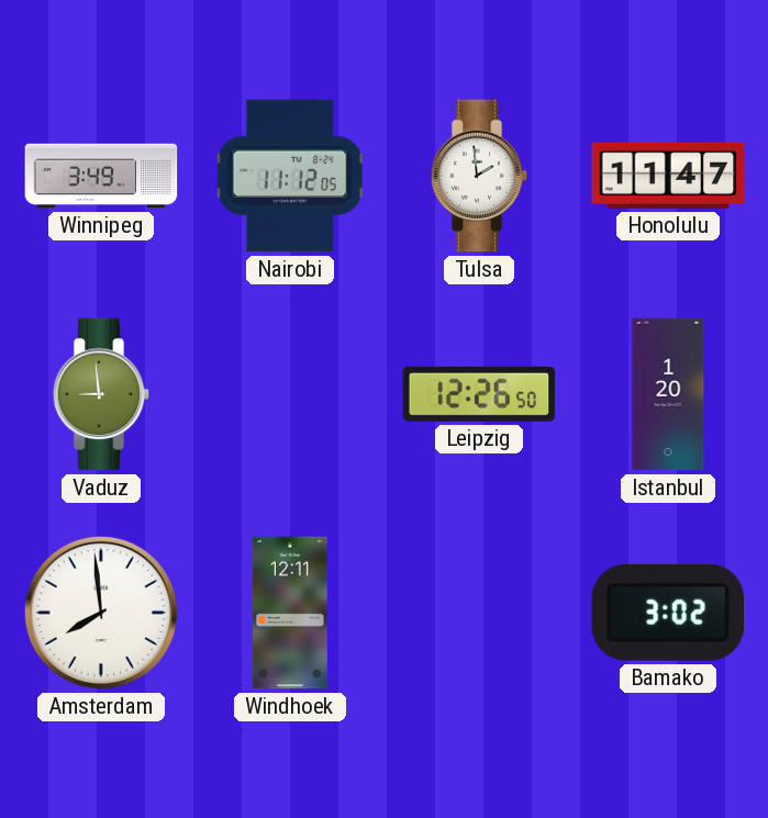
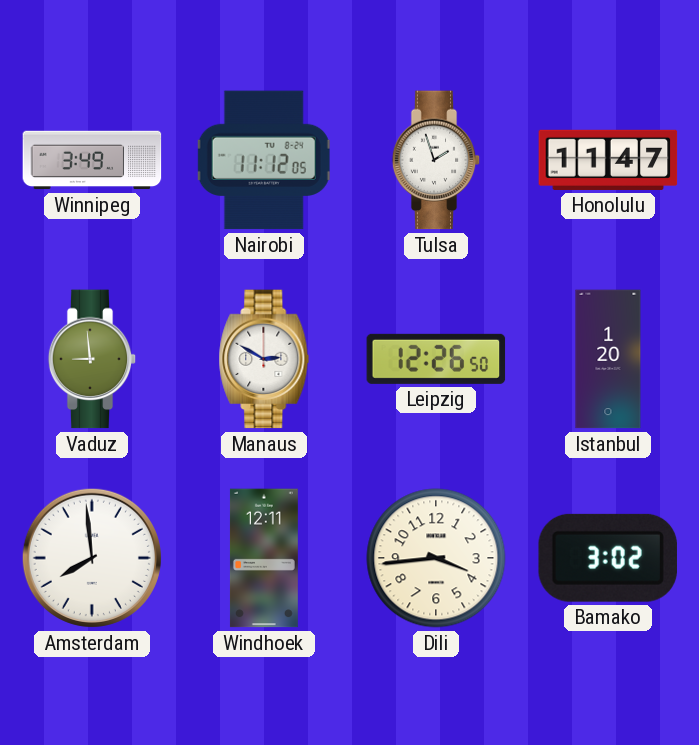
Tulsa: 1:59 -> 1:57 (436, 160)
Manaus: none -> 2:50 (264, 359)
Dili: none -> 3:44 (436, 558)
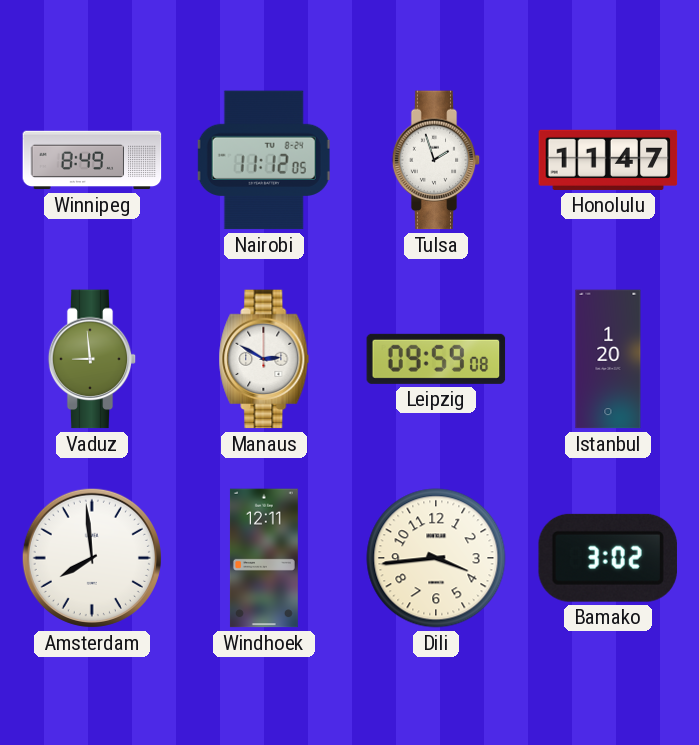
Winnipeg: 3:49 -> 8:49 (92, 160)
Leipzig: 12:26 -> 09:59 (436, 359)
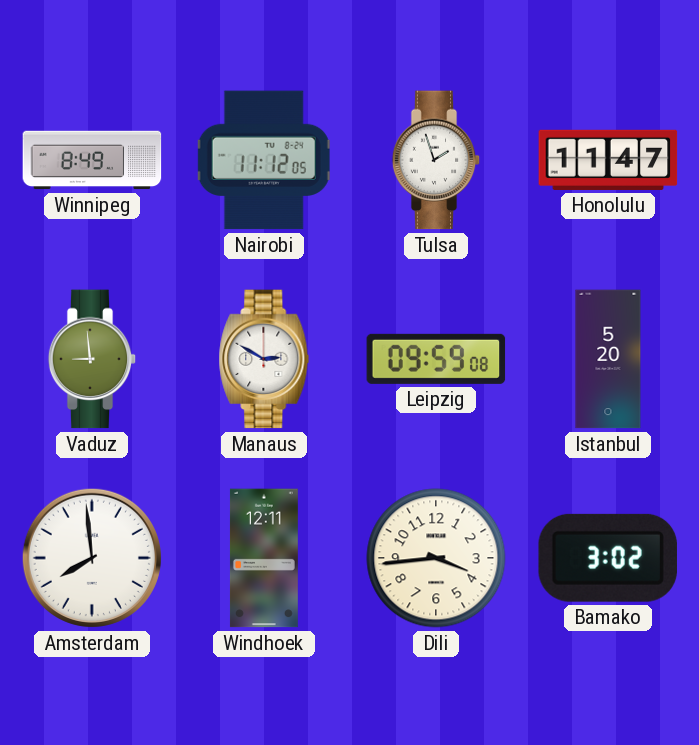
Istanbul: 1:20 -> 5:20 (608, 359)
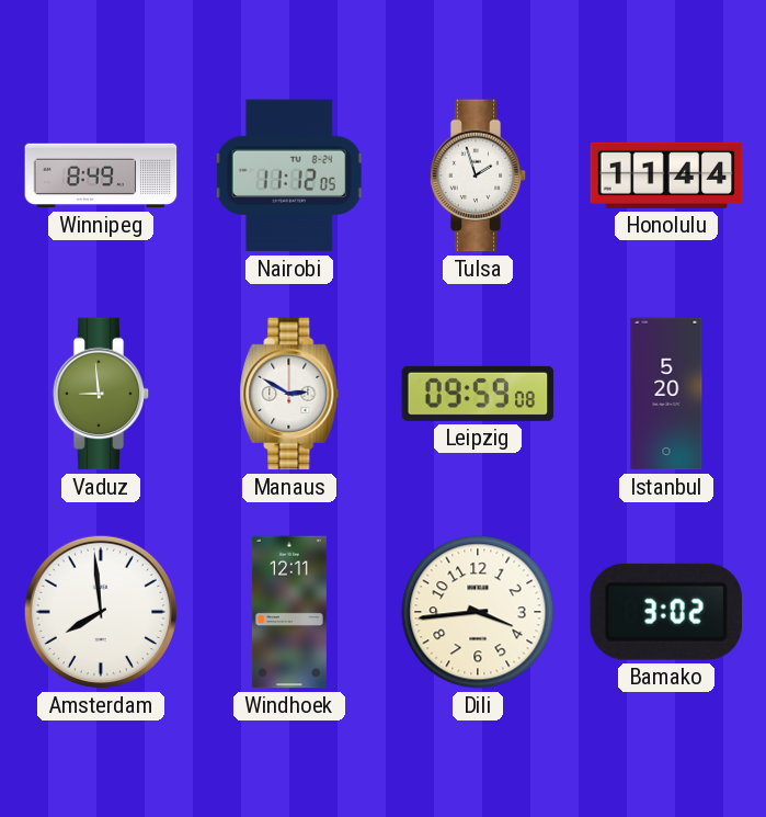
Honolulu: 11:47 -> 11:44 (666, 175)
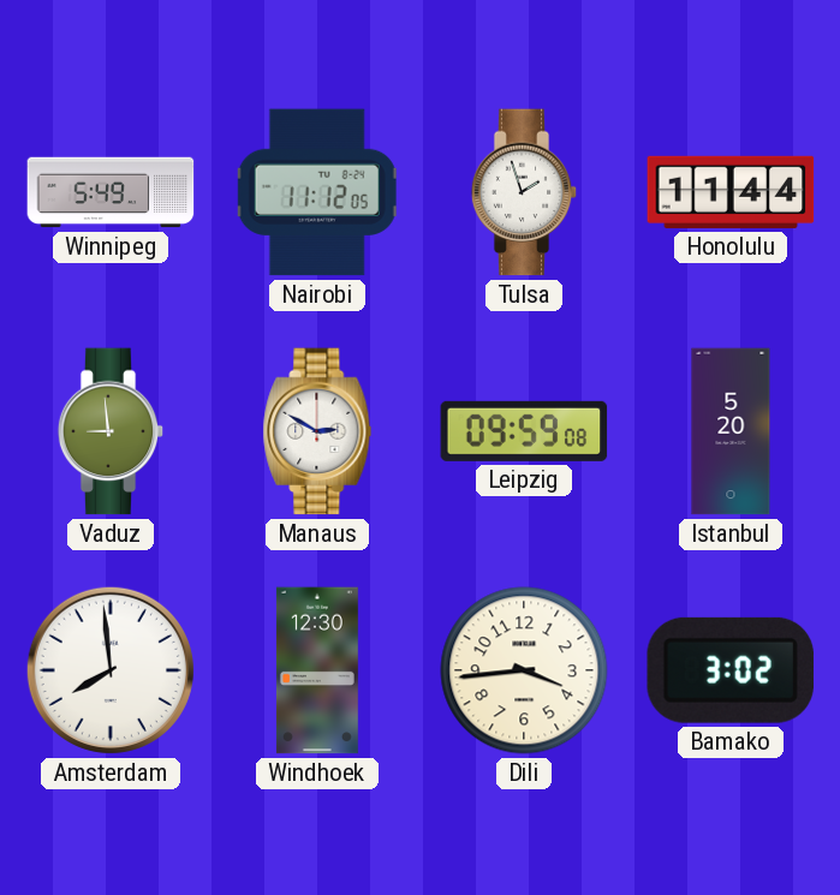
Winnipeg: 8:49 -> 5:49 (111, 192)
Windhoek: 12:11 -> 12:30 (317, 670)
